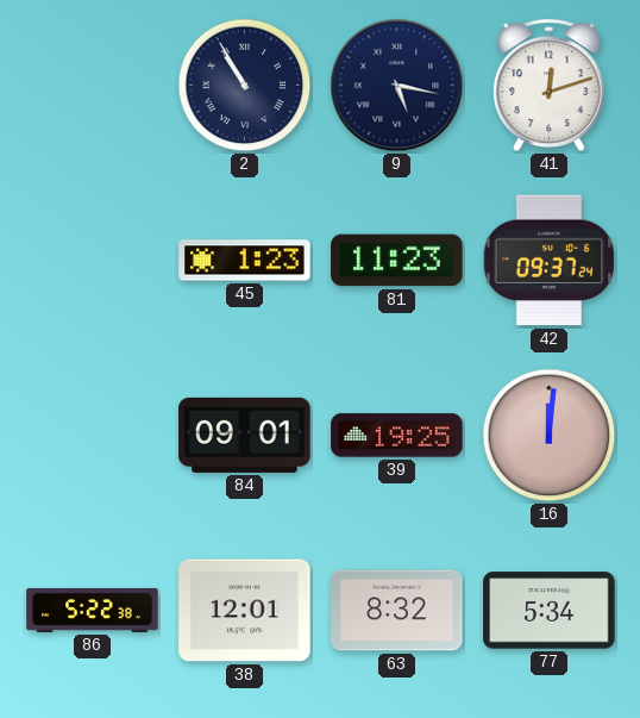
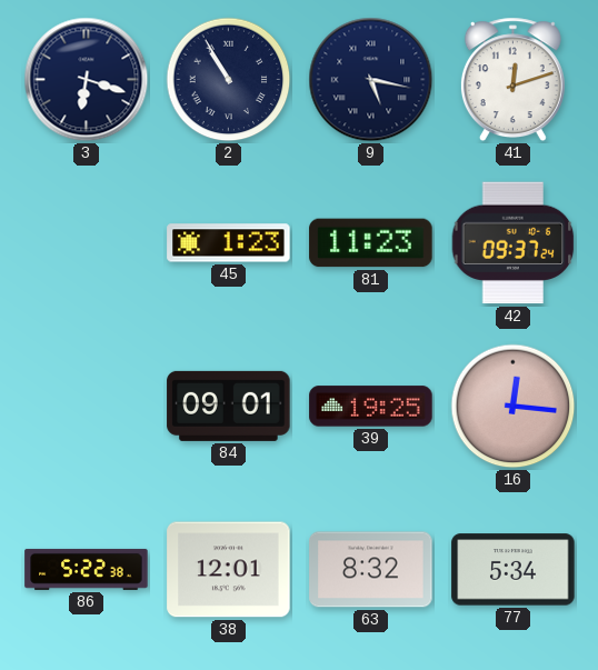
3: none -> 6:18 (87, 80)
16: 12:01 -> 12:16 (514, 407)
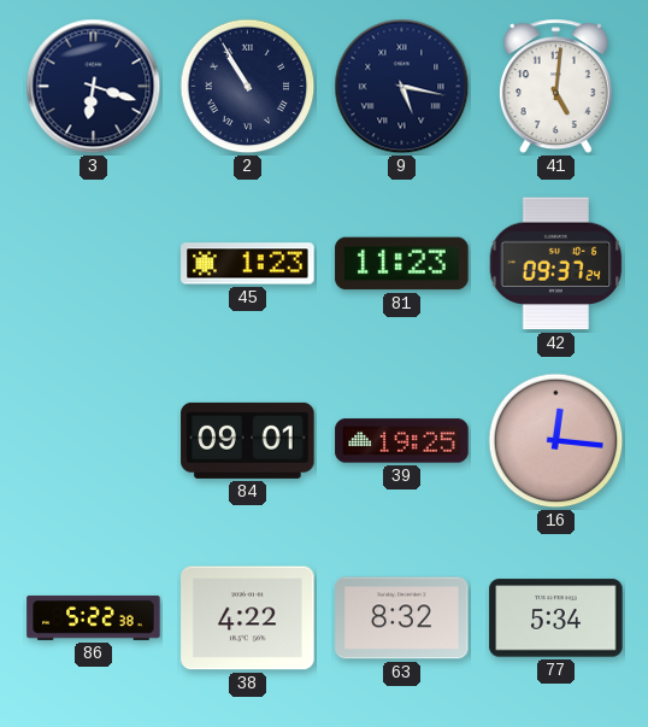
41: 12:12 -> 5:01 (555, 87)
38: 12:01 -> 4:22 (248, 618)
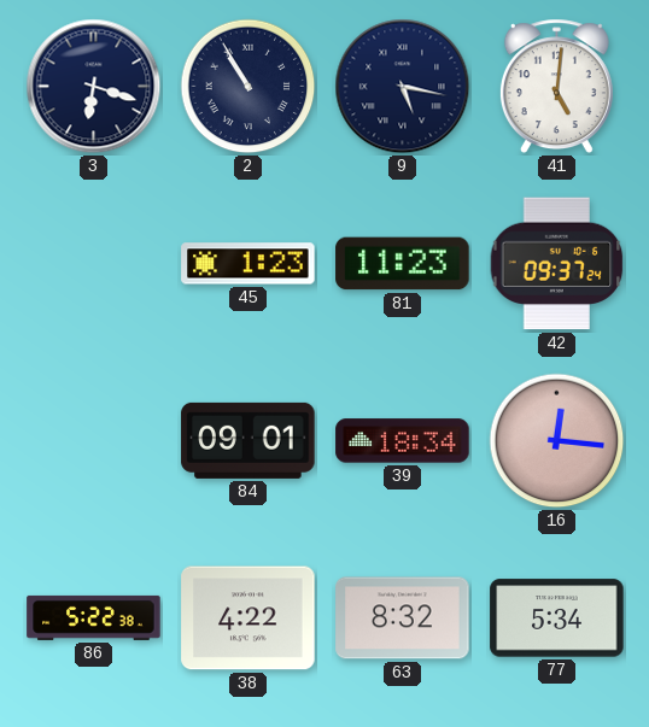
39: 19:25 -> 18:34 (403, 441)
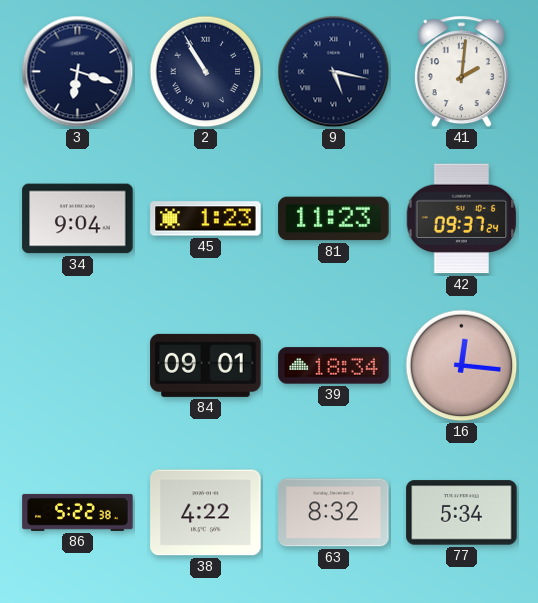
41: 5:01 -> 2:01 (461, 72)
34: none -> 9:04 (78, 219)
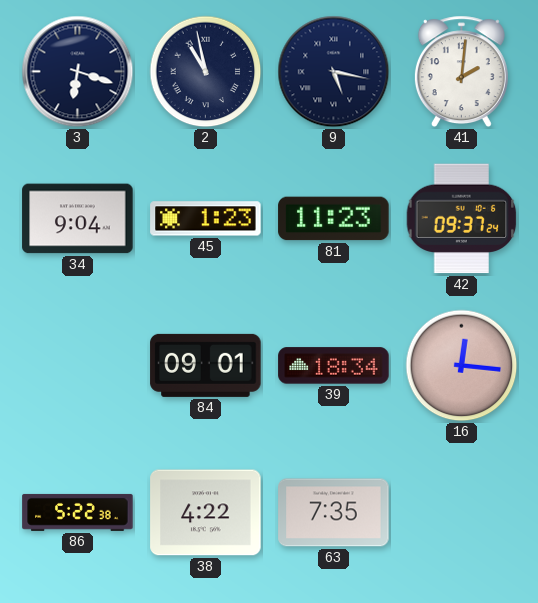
2: 10:55 -> 10:58 (206, 72)
63: 8:32 -> 7:35 (334, 513)
77: 5:34 -> none (462, 513)
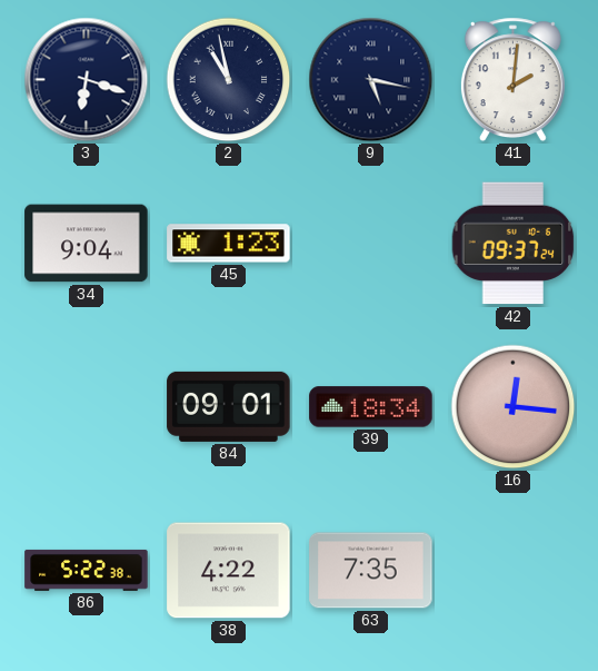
81: 11:23 -> none (334, 219)
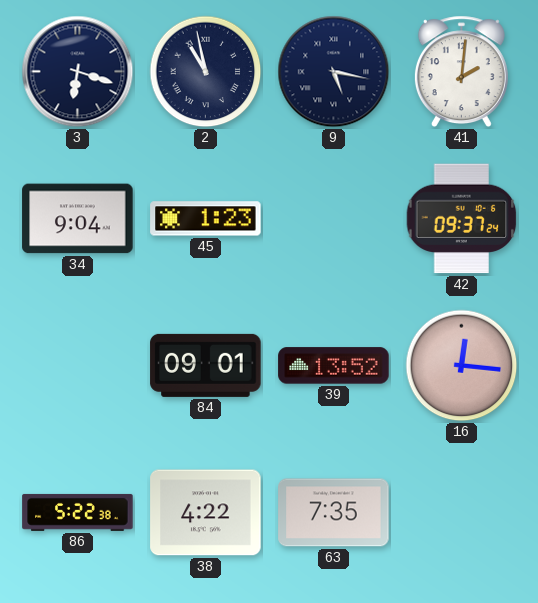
39: 18:34 -> 13:52 (334, 366)
